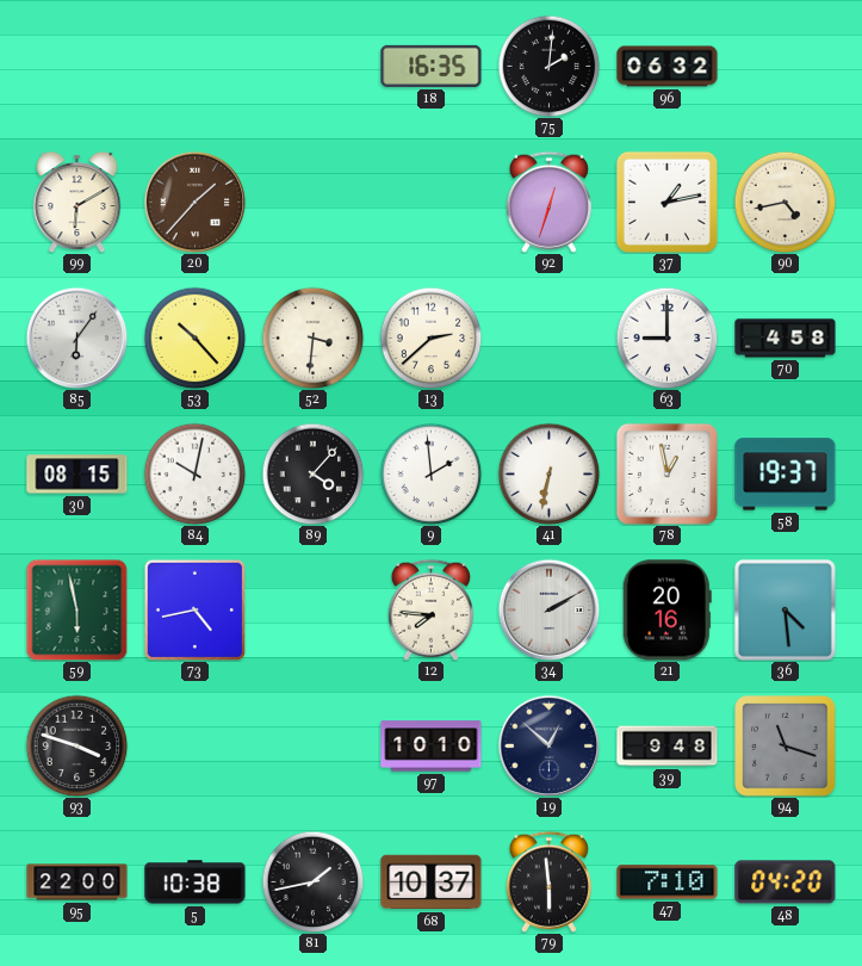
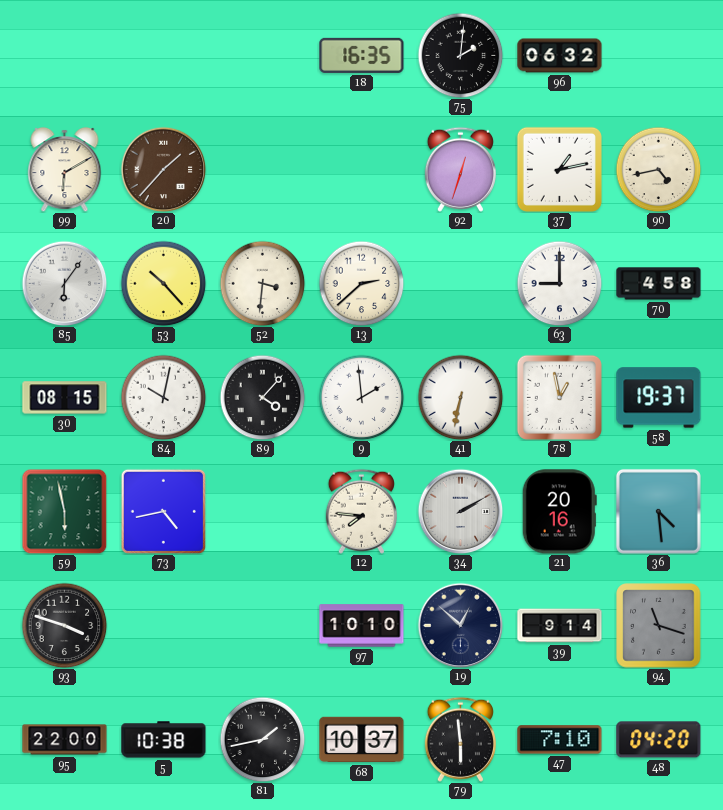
39: 9:48 -> 9:14 (560, 626)
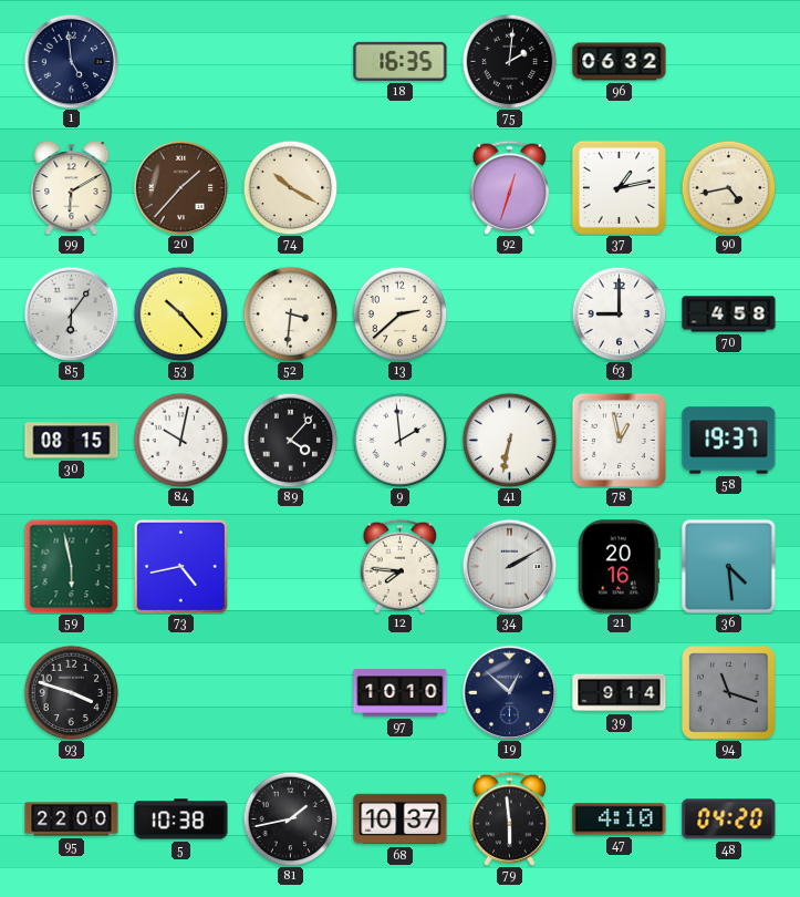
1: none -> 4:59 (71, 61)
74: none -> 10:20 (290, 187)
47: 7:10 -> 4:10 (620, 819)
